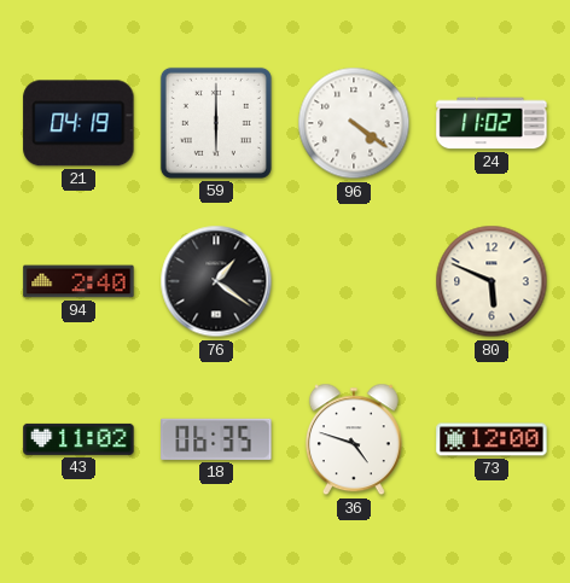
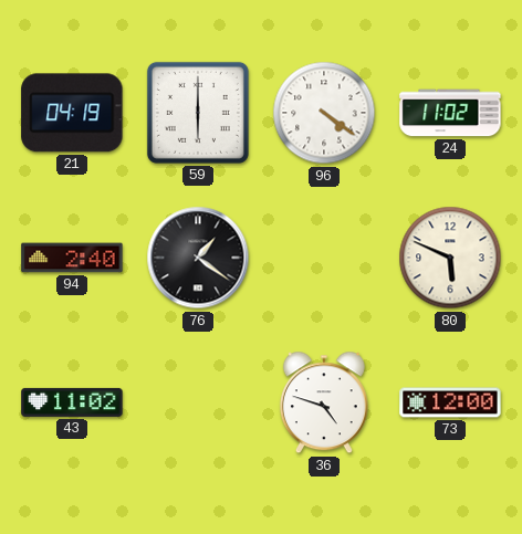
18: 06:35 -> none (216, 439)
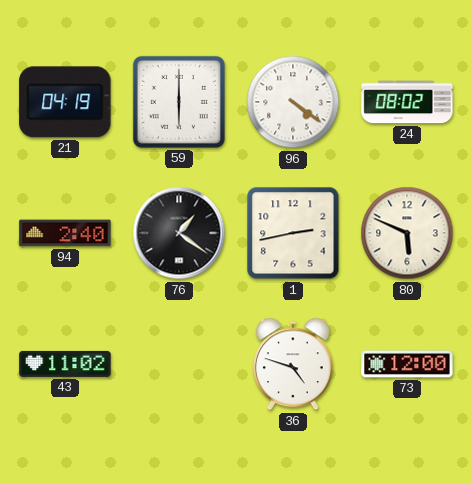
24: 11:02 -> 08:02 (407, 102)
1: none -> 2:43 (293, 233)
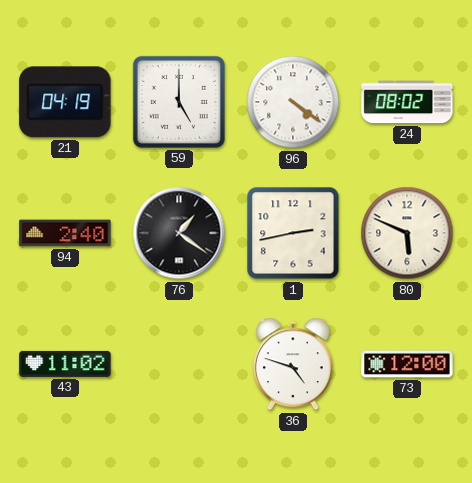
59: 6:00 -> 5:00 (179, 102)
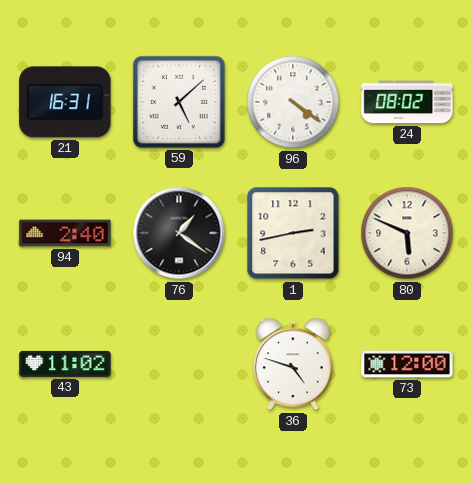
21: 04:19 -> 16:31 (65, 102)
59: 5:00 -> 5:08 (179, 102)
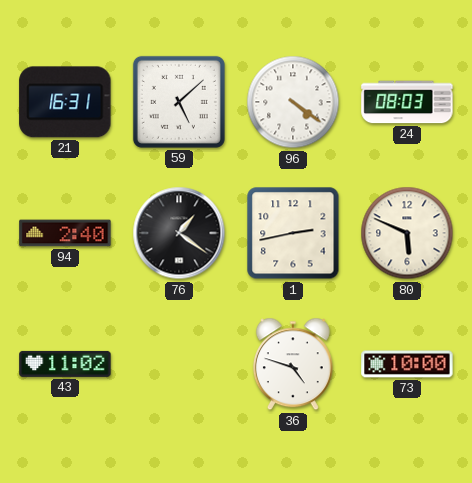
24: 08:02 -> 08:03 (407, 102)
73: 12:00 -> 10:00 (407, 364)
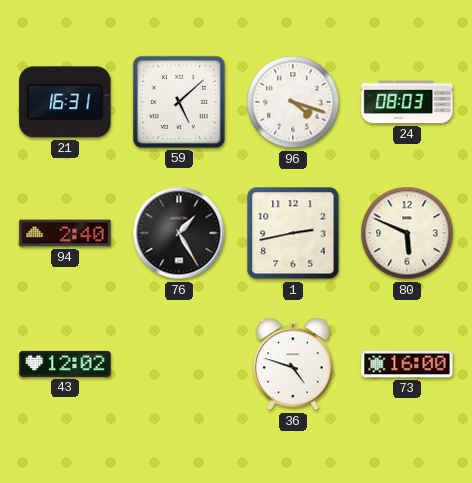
96: 4:21 -> 4:18 (293, 102)
76: 1:21 -> 1:25 (179, 233)
43: 11:02 -> 12:02 (65, 364)
73: 10:00 -> 16:00 (407, 364)
